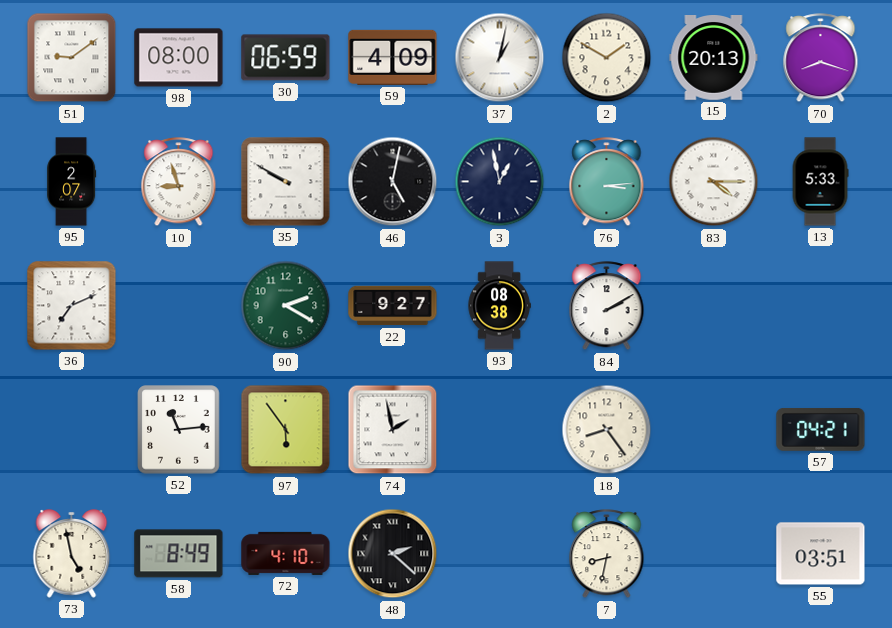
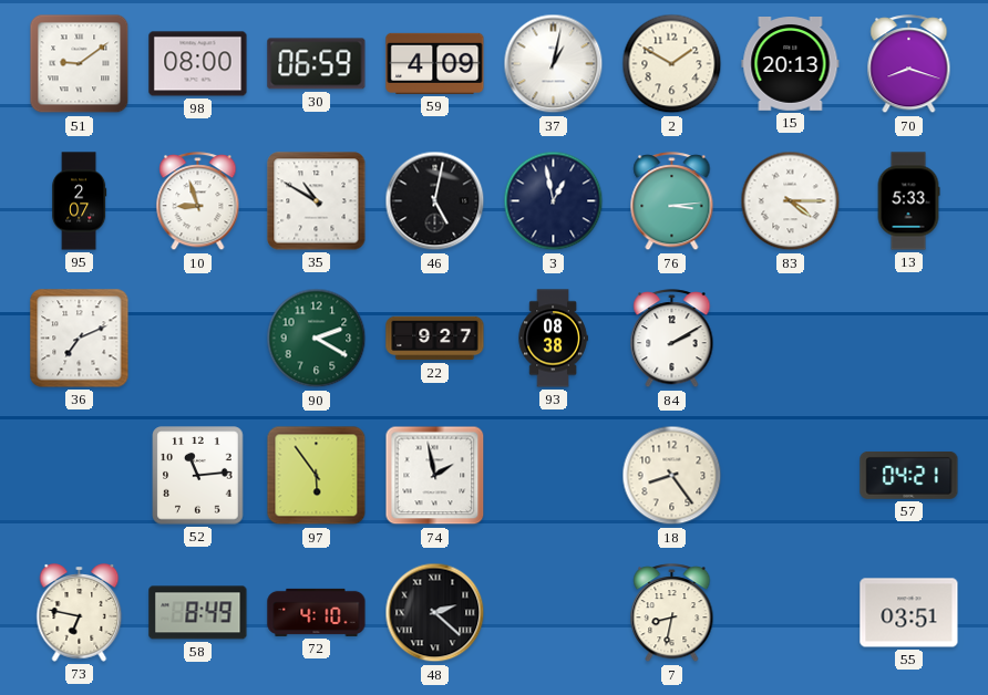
35: 9:50 -> 10:50 (317, 201)
73: 4:58 -> 6:47 (80, 613)
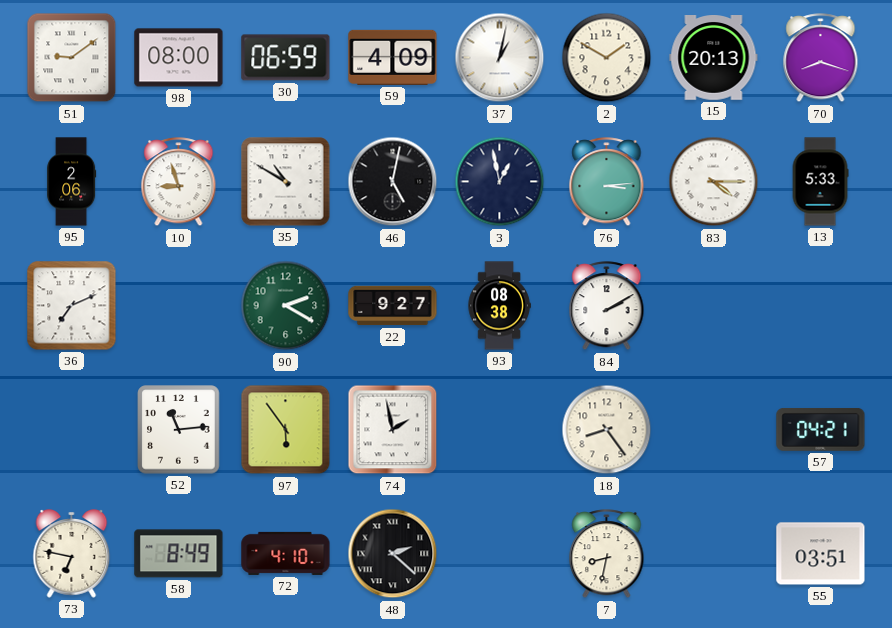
95: 2:07 -> 2:06 (72, 182)
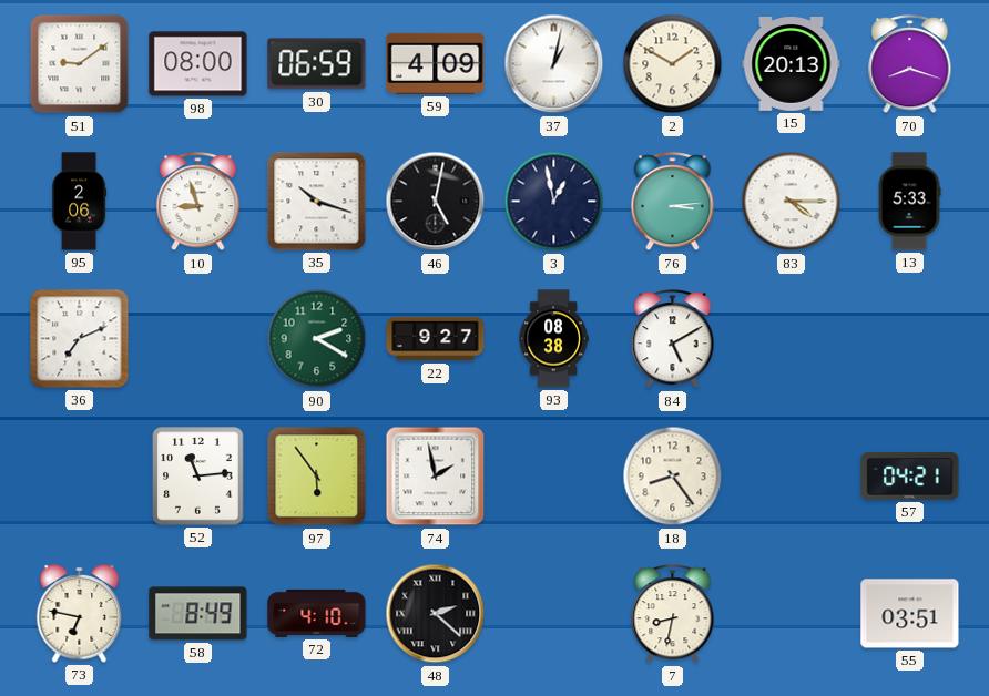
35: 10:50 -> 10:18 (317, 202)
84: 2:10 -> 5:10 (673, 339)
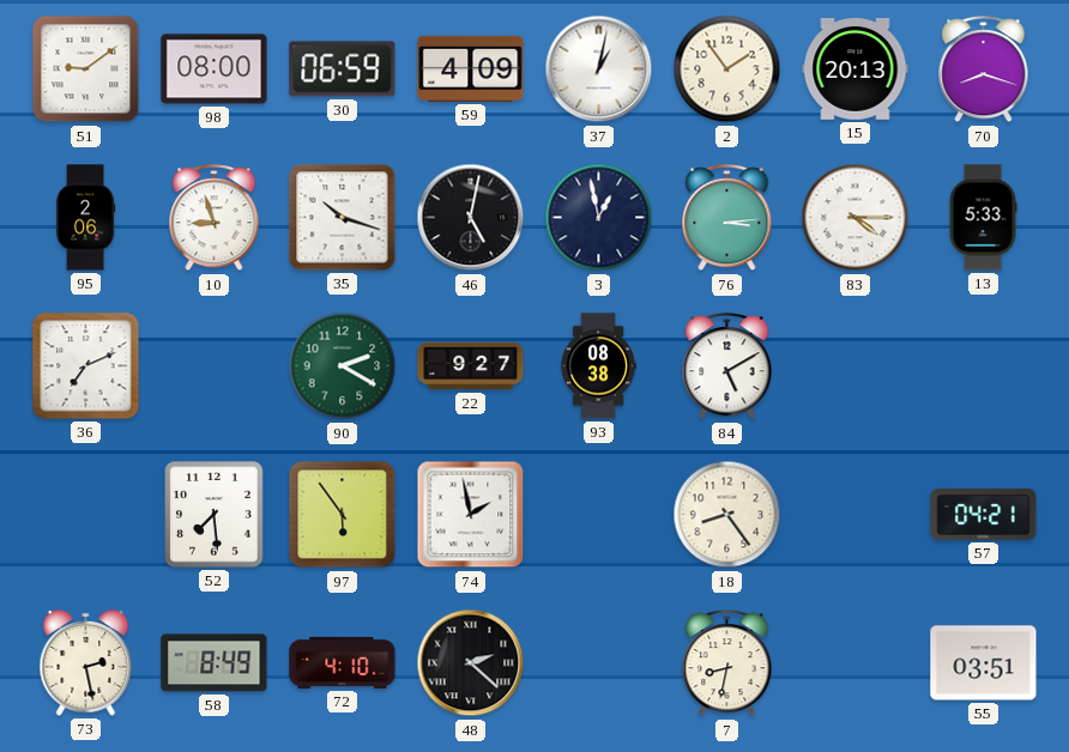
2: 1:50 -> 1:54 (727, 69)
52: 11:14 -> 7:29 (215, 515)
73: 6:47 -> 2:28 (86, 663)
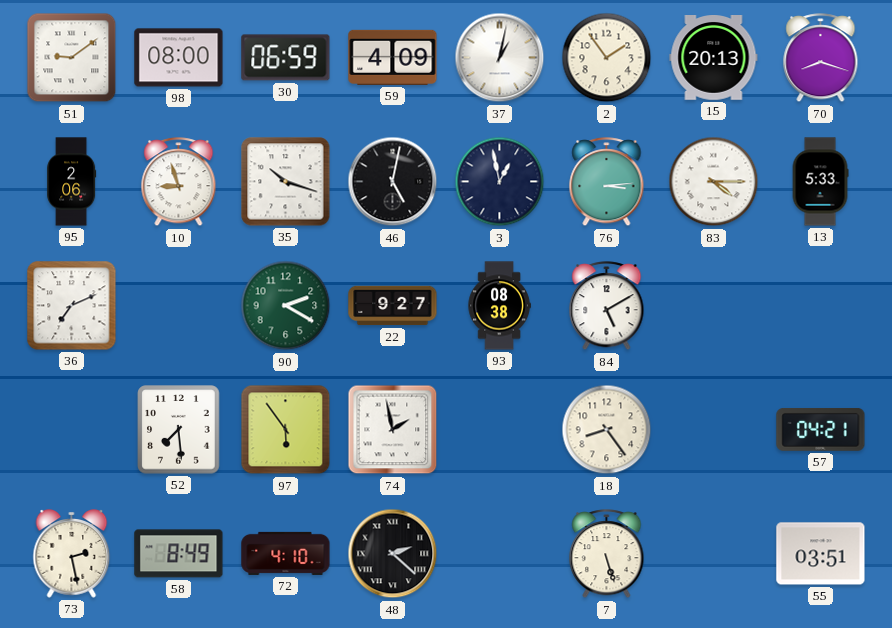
7: 8:32 -> 5:27 (607, 554)
